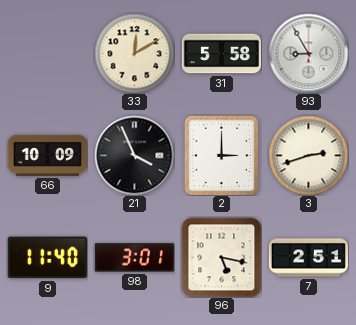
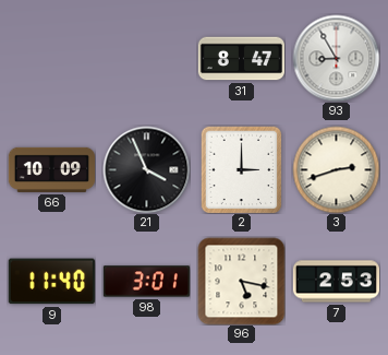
33: 12:10 -> none (134, 53)
31: 5:58 -> 8:47 (241, 59)
7: 2:51 -> 2:53 (336, 282)
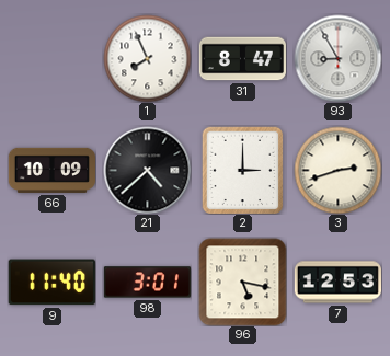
1: none -> 7:56 (147, 58)
21: 3:56 -> 4:38 (147, 170)
7: 2:53 -> 12:53 (337, 283)
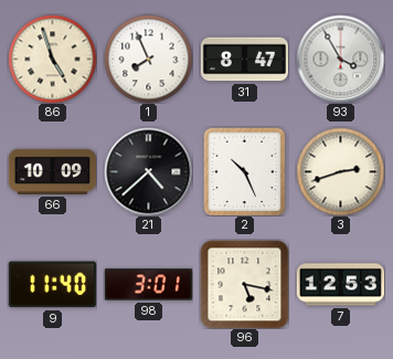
86: none -> 4:57 (52, 59)
93: 8:55 -> 3:55 (340, 59)
2: 3:00 -> 10:26 (245, 171)
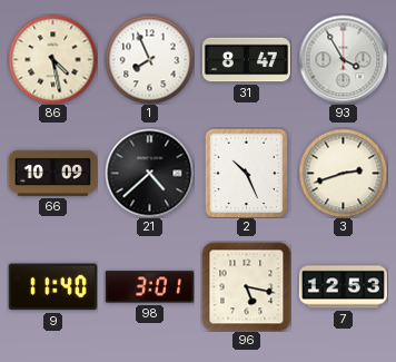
86: 4:57 -> 4:28 (52, 59)
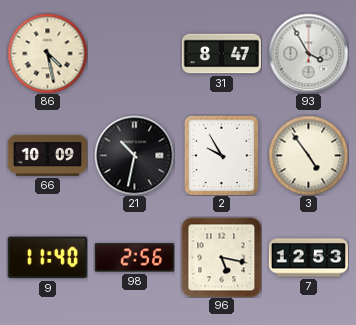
1: 7:56 -> none (149, 59)
21: 4:38 -> 10:32 (134, 155)
2: 10:26 -> 9:55 (222, 155)
3: 2:42 -> 4:54 (308, 155)
98: 3:01 -> 2:56 (134, 258)
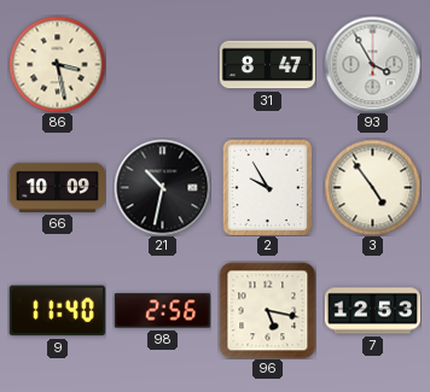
86: 4:28 -> 3:28 (57, 64)
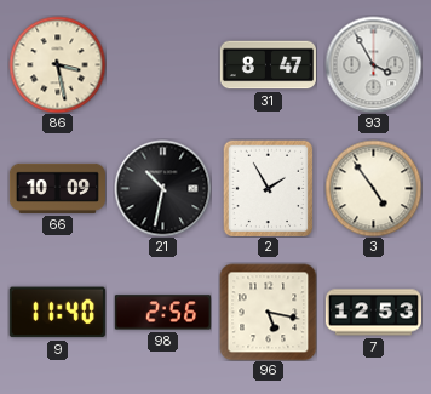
2: 9:55 -> 1:55 (269, 188)
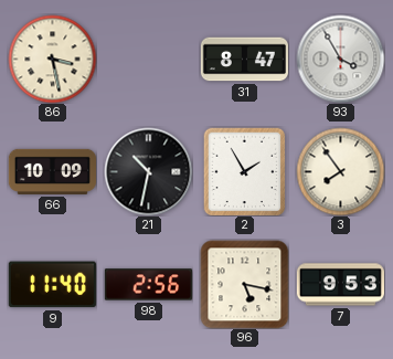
3: 4:54 -> 7:54 (340, 171)
7: 12:53 -> 9:53 (340, 285)
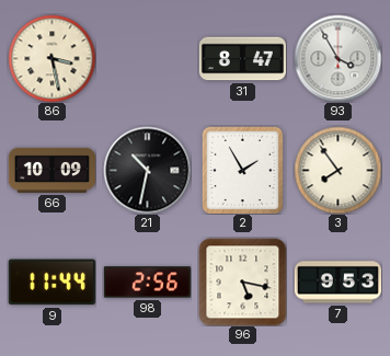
9: 11:40 -> 11:44 (51, 283)
